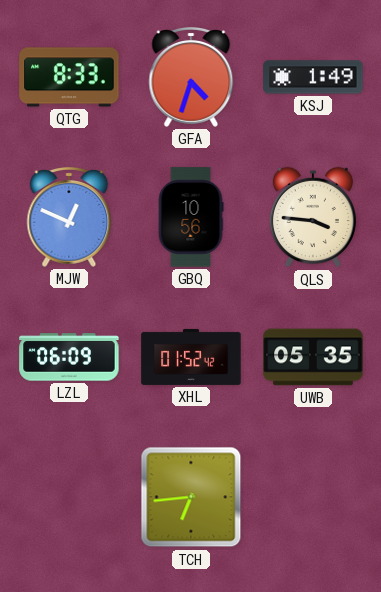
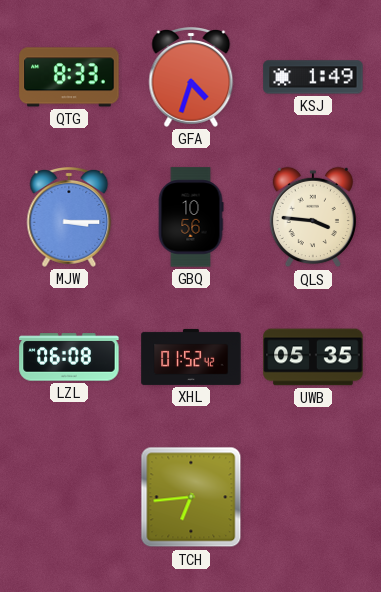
MJW: 12:49 -> 3:15 (69, 218)
LZL: 06:09 -> 06:08 (69, 357)
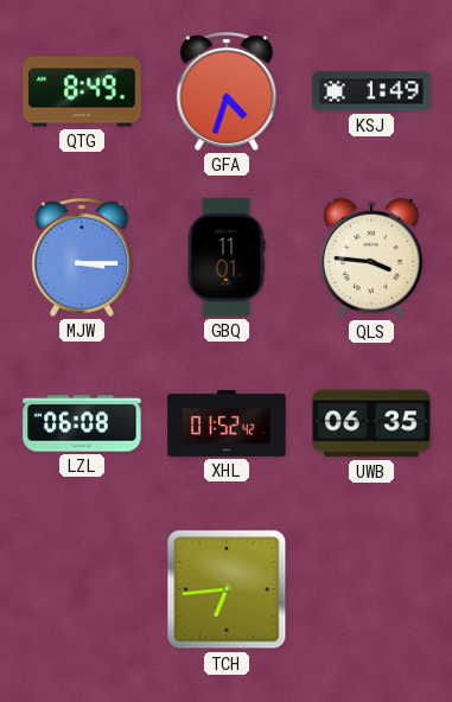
QTG: 8:33 -> 8:49 (82, 91)
GBQ: 10:56 -> 11:01 (227, 257)
UWB: 05:35 -> 06:35 (371, 423)
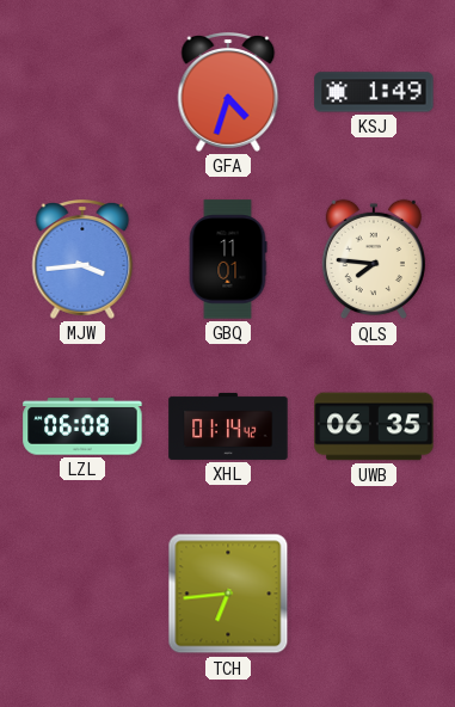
QTG: 8:49 -> none (82, 91)
MJW: 3:15 -> 3:44 (82, 260)
QLS: 3:46 -> 7:46 (373, 259)
XHL: 01:52 -> 01:14 (228, 426)
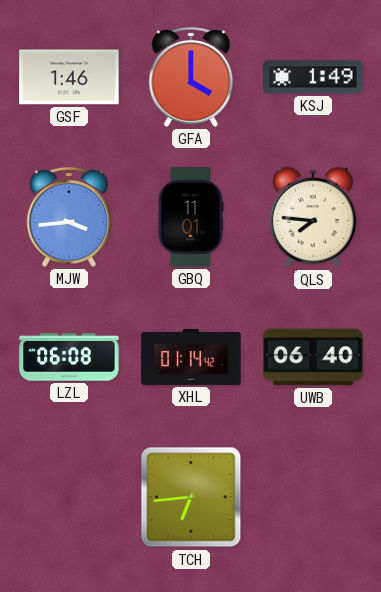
GSF: none -> 1:46 (69, 77)
GFA: 4:33 -> 4:00 (191, 78)
UWB: 06:35 -> 06:40 (313, 357)
